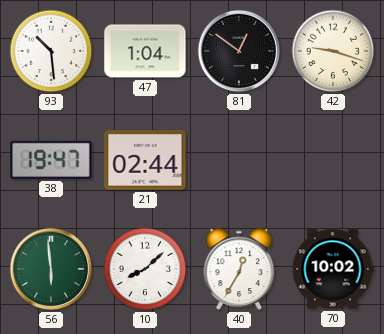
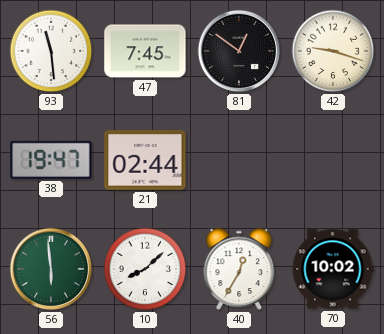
93: 10:29 -> 11:29 (51, 51)
47: 1:04 -> 7:45 (145, 51)
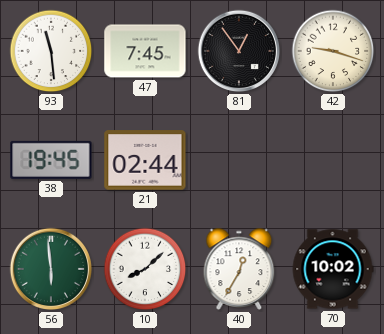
81: 12:51 -> 12:54 (239, 51)
38: 19:47 -> 19:45 (51, 160)
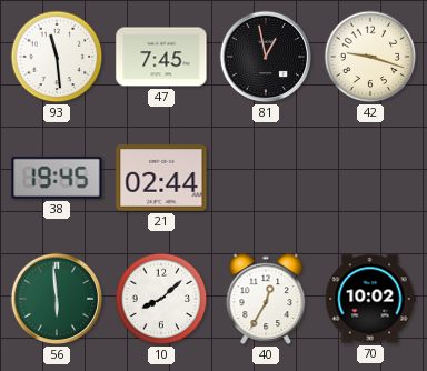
81: 12:54 -> 12:58 (266, 57)
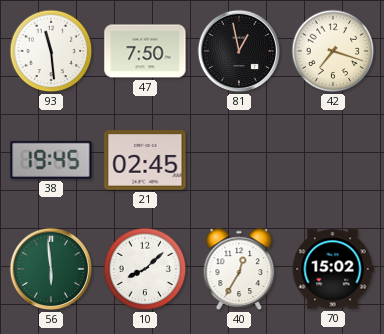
47: 7:45 -> 7:50 (145, 51)
42: 9:18 -> 7:18 (333, 51)
21: 02:44 -> 02:45 (145, 160)
70: 10:02 -> 15:02 (333, 269)
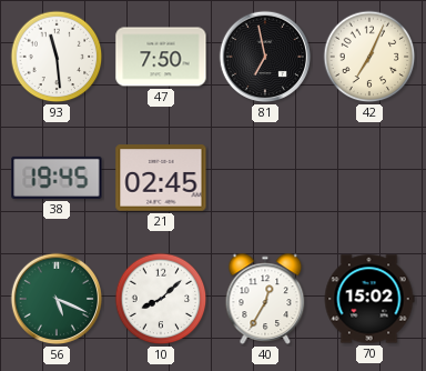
81: 12:58 -> 6:58 (265, 57)
42: 7:18 -> 7:04 (369, 57)
56: 5:59 -> 5:19 (57, 299)
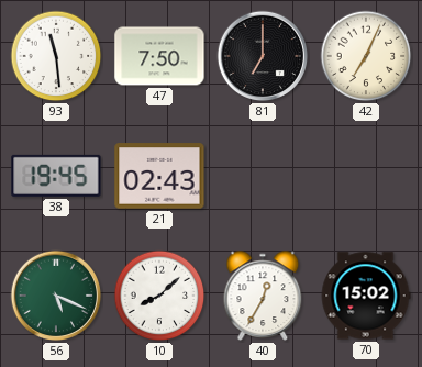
81: 6:58 -> 7:00 (263, 56)
21: 02:45 -> 02:43 (159, 176)
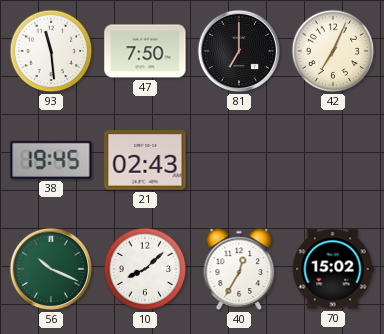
56: 5:19 -> 10:19 (51, 269)
